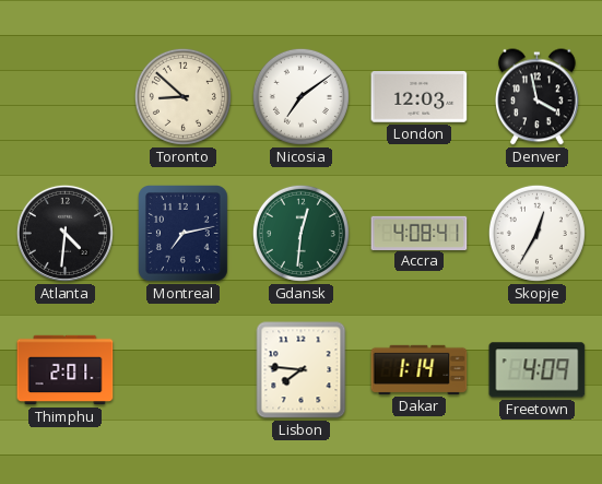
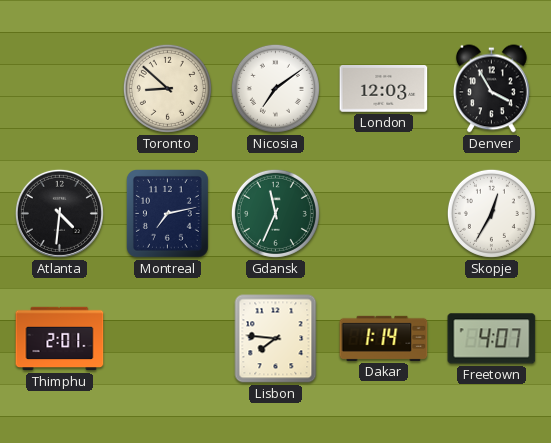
Denver: 3:58 -> 3:55 (492, 89)
Gdansk: 12:31 -> 11:34 (275, 213)
Accra: 4:08 -> none (420, 233)
Freetown: 4:09 -> 4:07 (492, 339)
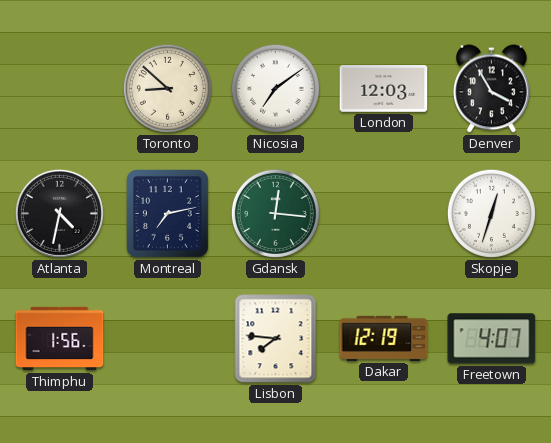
Atlanta: 4:31 -> 4:32 (59, 213)
Gdansk: 11:34 -> 12:16 (275, 213)
Skopje: 12:35 -> 12:33 (491, 213)
Thimphu: 2:01 -> 1:56 (60, 339)
Dakar: 1:14 -> 12:19 (384, 338)
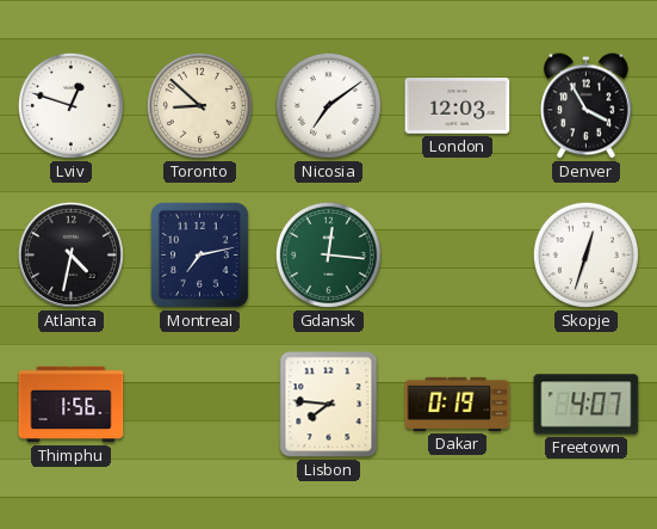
Lviv: none -> 12:48 (70, 105)
Dakar: 12:19 -> 0:19 (458, 404)
